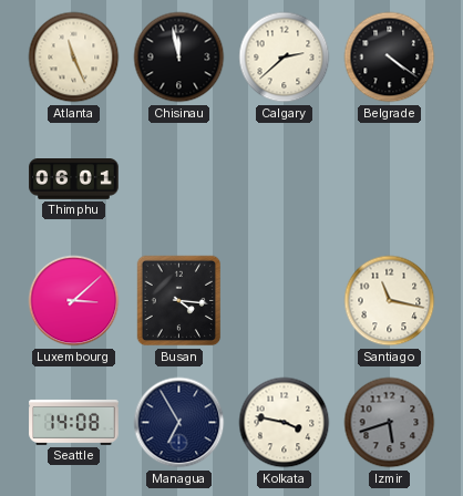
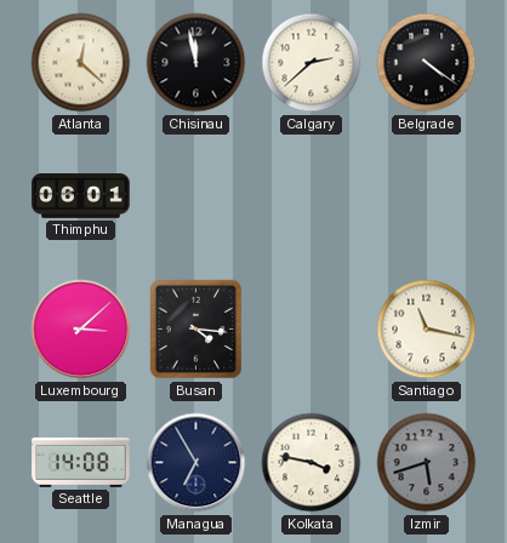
Atlanta: 11:26 -> 12:22 (81, 63)
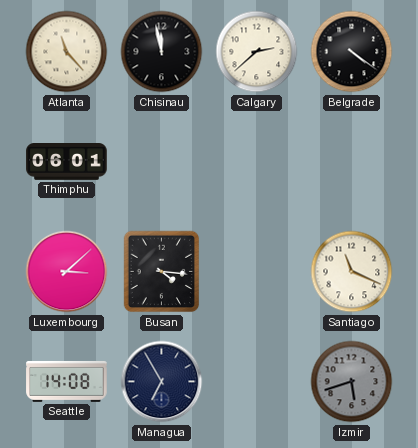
Atlanta: 12:22 -> 11:23 (67, 52)
Santiago: 11:17 -> 11:19 (352, 272)
Kolkata: 3:47 -> none (312, 463)
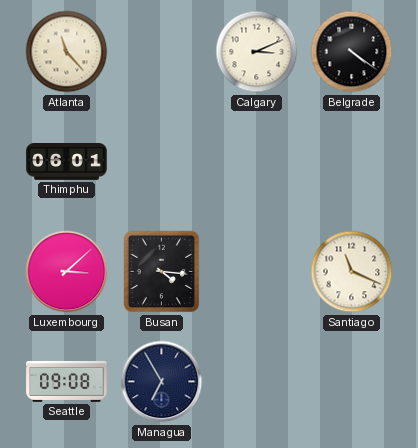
Chisinau: 11:58 -> none (162, 52)
Calgary: 2:38 -> 3:11 (257, 52)
Seattle: 14:08 -> 09:08 (67, 381)
Izmir: 5:42 -> none (352, 382)
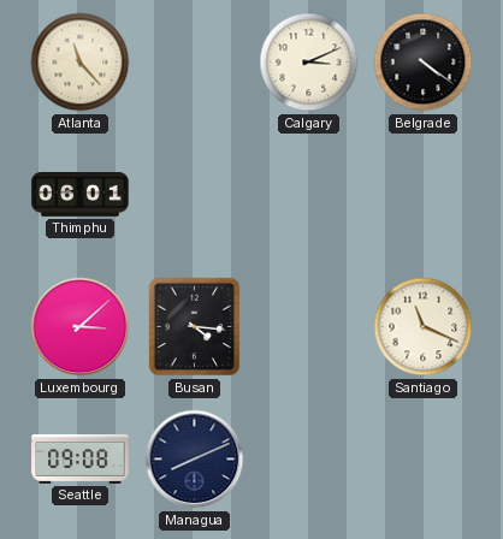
Managua: 6:55 -> 8:11 (195, 460)
